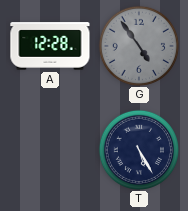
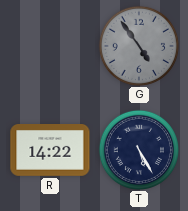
A: 12:28 -> none (50, 46)
R: none -> 14:22 (50, 151)
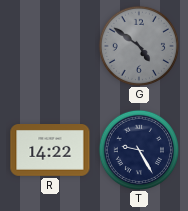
G: 4:54 -> 4:51 (138, 45)
T: 5:25 -> 9:25 (138, 149)
